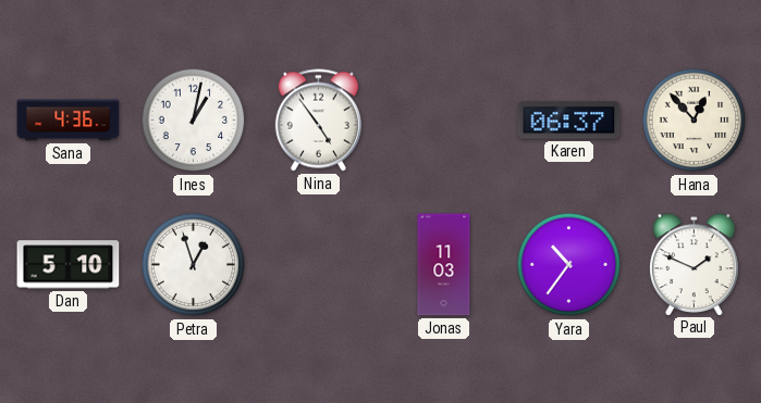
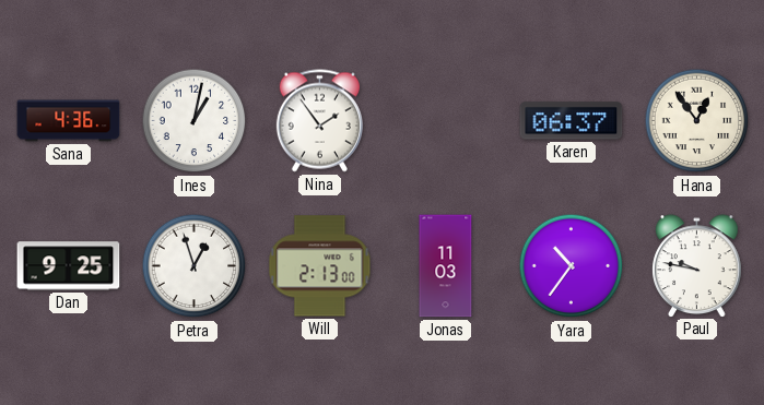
Nina: 4:54 -> 1:54 (319, 121)
Hana: 12:53 -> 12:54 (697, 121)
Dan: 5:10 -> 9:25 (69, 266)
Will: none -> 2:13 (320, 266)
Paul: 1:49 -> 9:47 (697, 265)
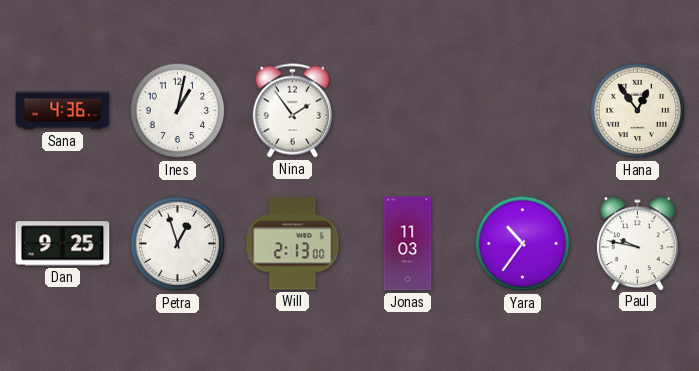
Karen: 06:37 -> none (572, 121)
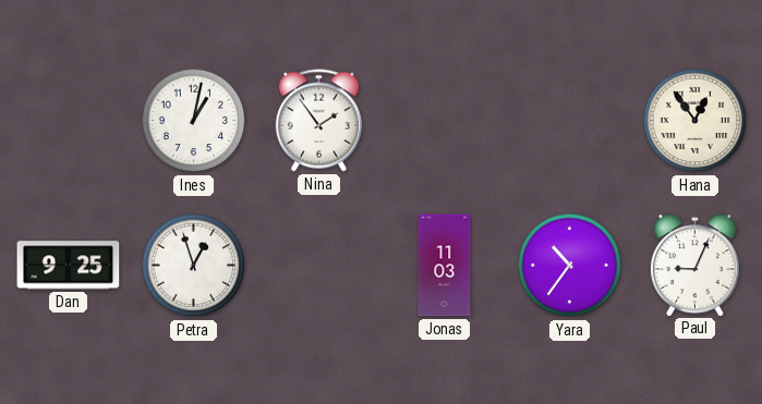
Sana: 4:36 -> none (63, 111)
Will: 2:13 -> none (293, 244)
Paul: 9:47 -> 9:04 (696, 265)
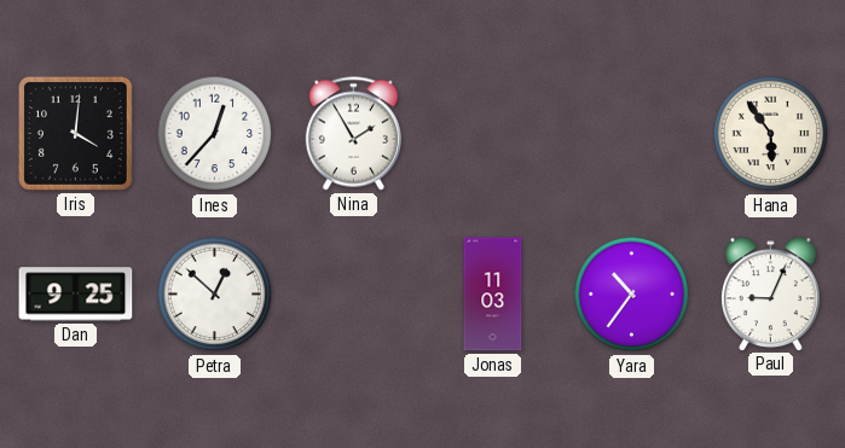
Iris: none -> 4:01 (75, 133)
Ines: 1:02 -> 12:37 (215, 134)
Nina: 1:54 -> 1:55 (353, 134)
Hana: 12:54 -> 5:54 (771, 134)
Petra: 12:57 -> 12:52 (215, 295)
